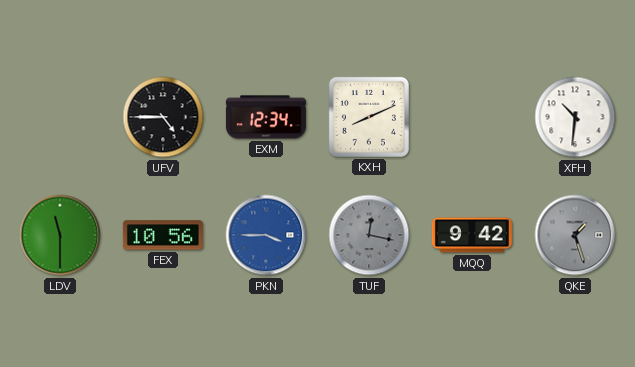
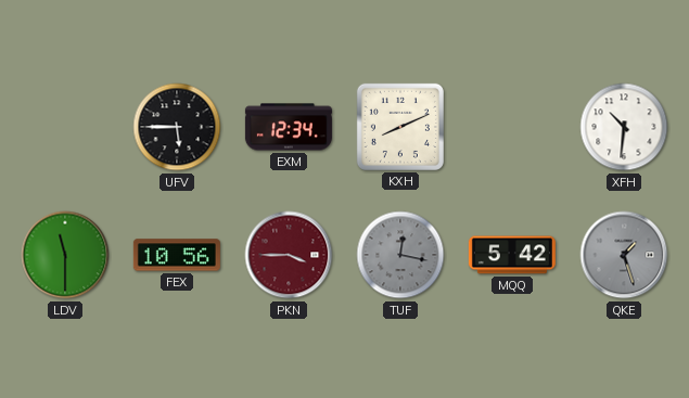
UFV: 4:45 -> 5:45 (177, 127)
PKN dial: blue -> burgundy (289, 255)
MQQ: 9:42 -> 5:42 (512, 255)
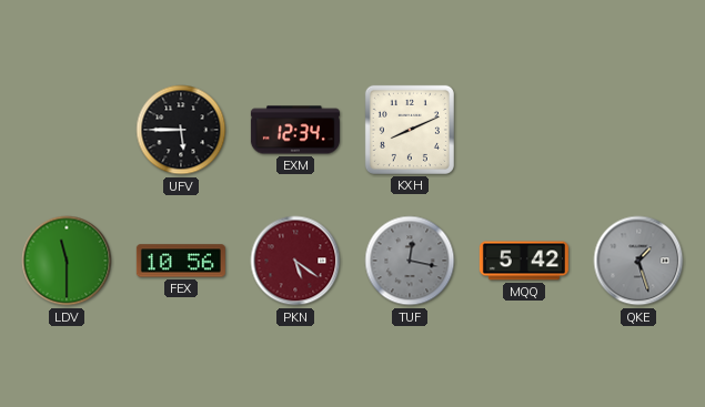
XFH: 10:31 -> none (624, 127)
PKN: 3:45 -> 5:21 (295, 261)
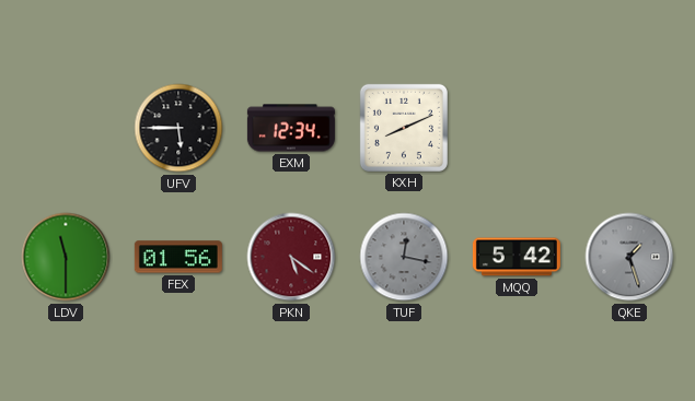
FEX: 10:56 -> 01:56 (178, 257)
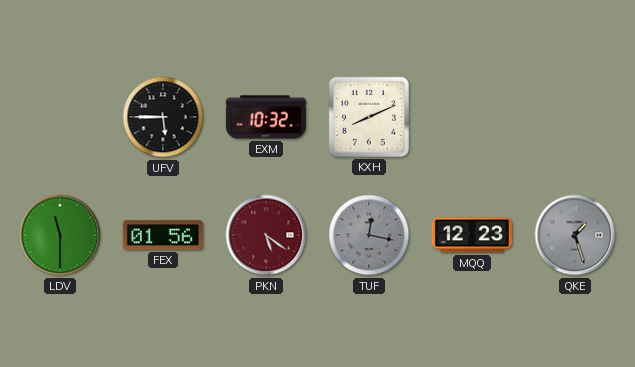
EXM: 12:34 -> 10:32 (266, 117)
MQQ: 5:42 -> 12:23 (472, 235)
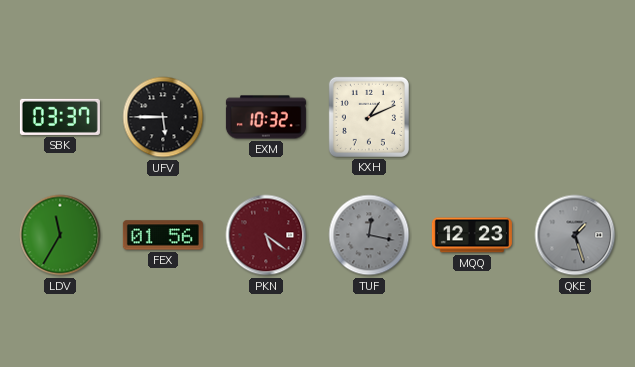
SBK: none -> 03:37 (60, 117)
KXH: 8:11 -> 1:11 (369, 117)
LDV: 11:30 -> 11:35 (60, 235)
